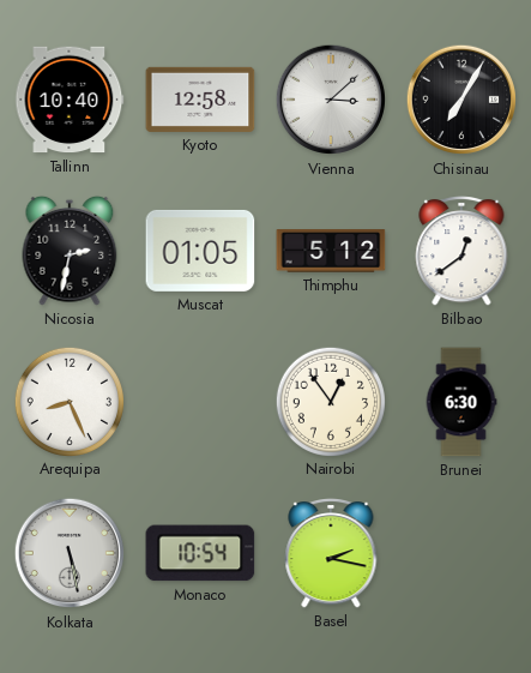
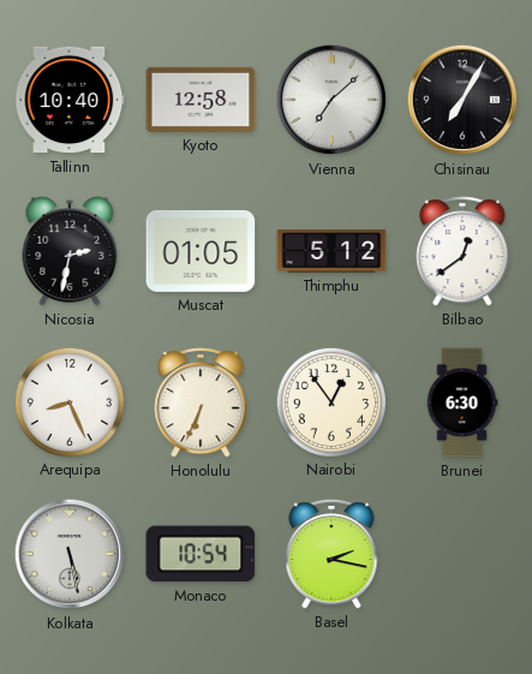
Vienna: 3:08 -> 7:08 (331, 100)
Honolulu: none -> 6:34 (201, 404)
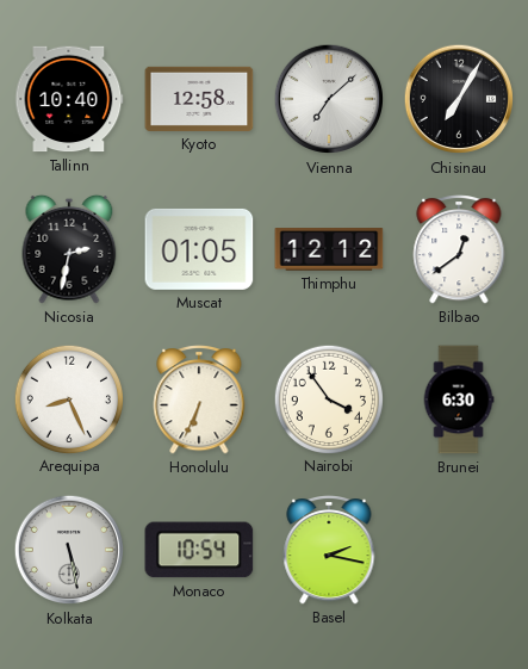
Thimphu: 5:12 -> 12:12 (329, 249)
Nairobi: 12:54 -> 3:54 (328, 398)
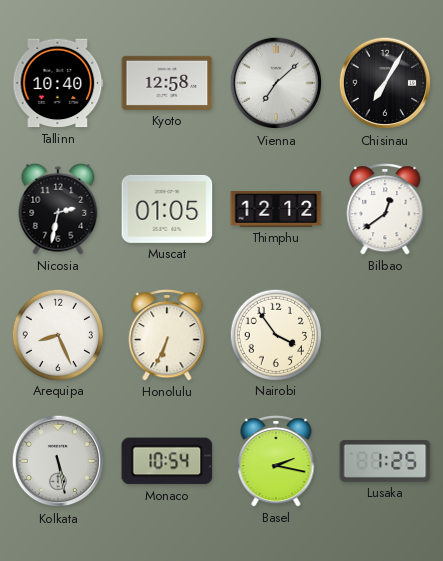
Brunei: 6:30 -> none (459, 399)
Lusaka: none -> 1:25 (385, 461)
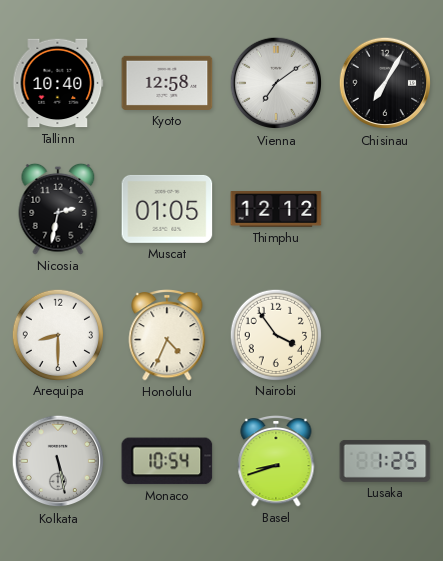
Vienna: 7:08 -> 7:09 (276, 83)
Bilbao: 12:39 -> none (385, 210)
Arequipa: 8:26 -> 8:30 (57, 334)
Honolulu: 6:34 -> 4:34 (167, 336)
Basel: 2:17 -> 8:42 (276, 462)
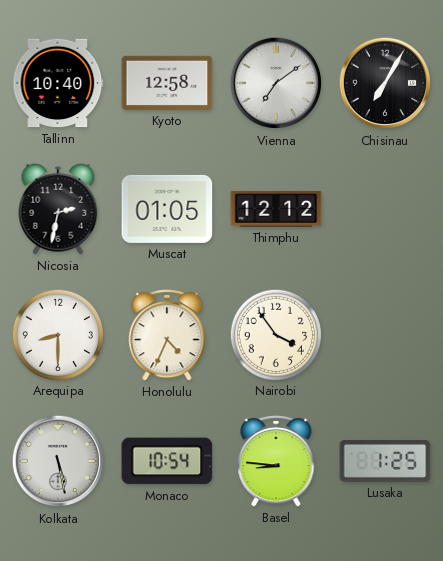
Basel: 8:42 -> 8:46 (276, 462)
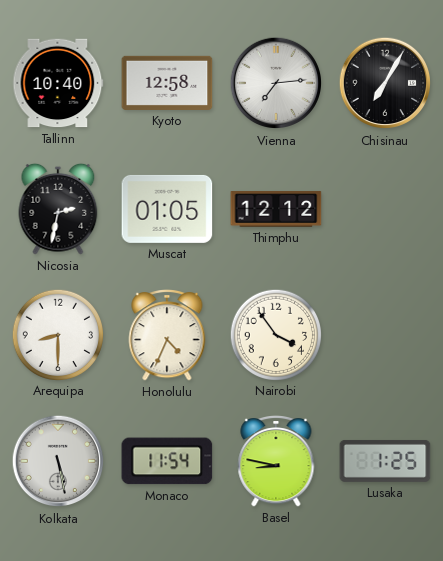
Vienna: 7:09 -> 7:14 (276, 83)
Monaco: 10:54 -> 11:54 (167, 461)
Basel: 8:46 -> 8:47 (276, 462)
